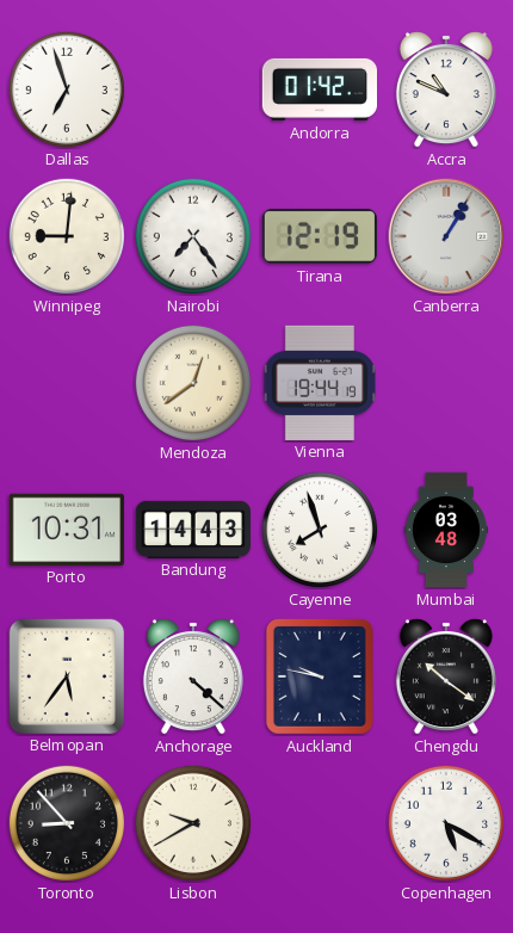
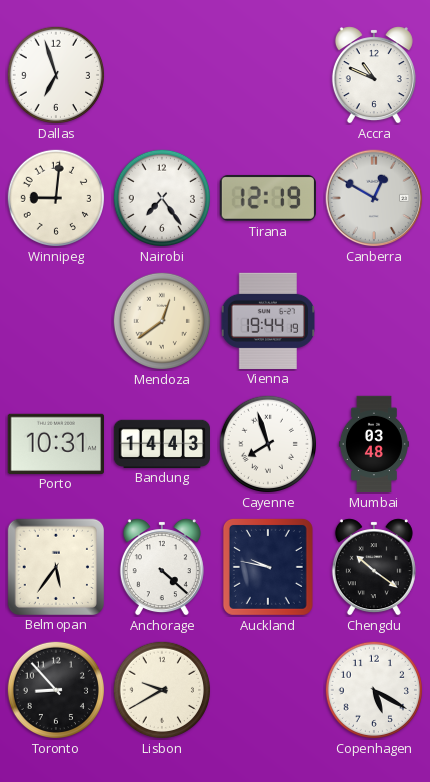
Andorra: 01:42 -> none (319, 89)
Canberra: 1:05 -> 12:50 (374, 198)
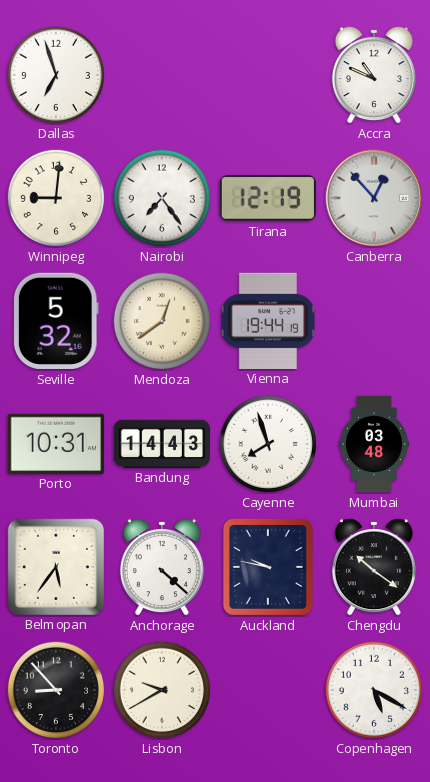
Canberra: 12:50 -> 12:53 (374, 198)
Seville: none -> 5:32 (56, 321)
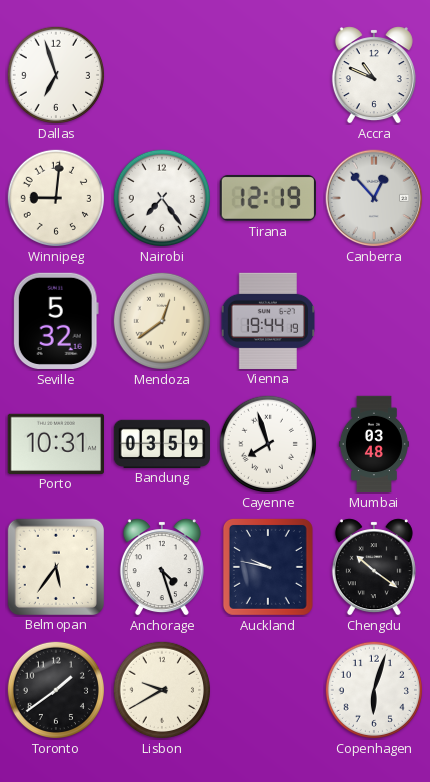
Bandung: 14:43 -> 03:59 (161, 443)
Anchorage: 4:22 -> 4:27 (162, 567)
Toronto: 8:53 -> 1:39 (55, 689)
Copenhagen: 5:20 -> 6:03 (373, 689)
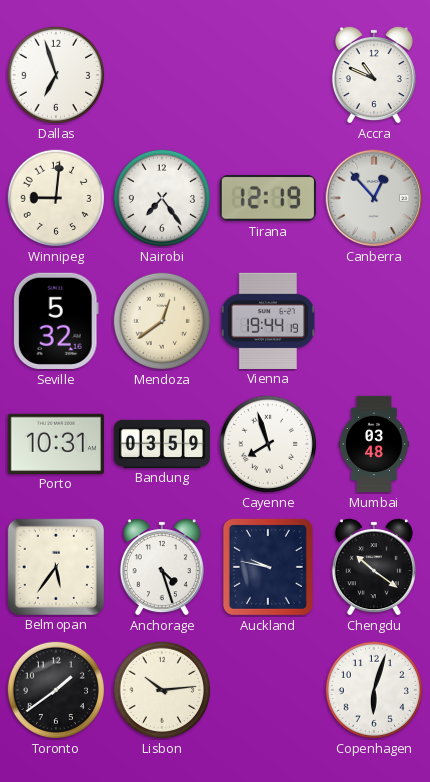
Lisbon: 9:40 -> 10:14 (161, 689)
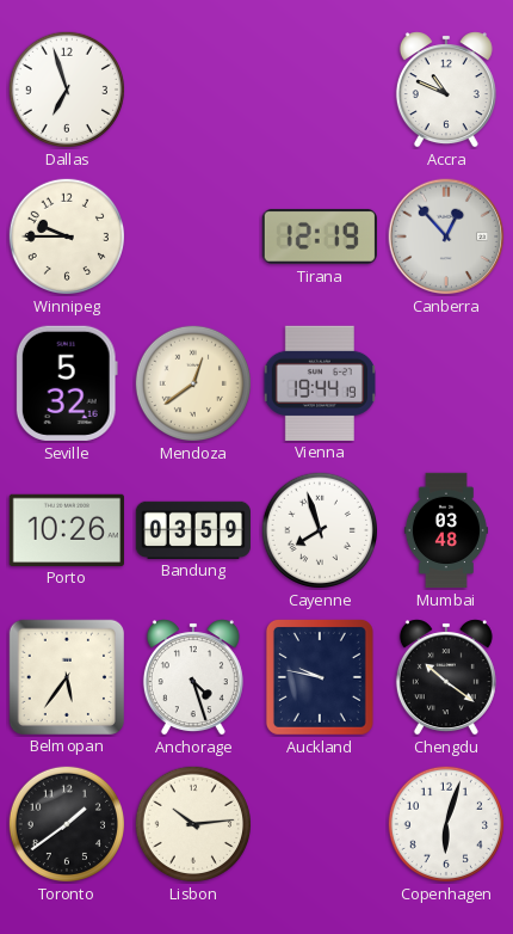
Winnipeg: 9:01 -> 9:45 (66, 235)
Nairobi: 7:24 -> none (161, 197)
Porto: 10:31 -> 10:26 (66, 529)
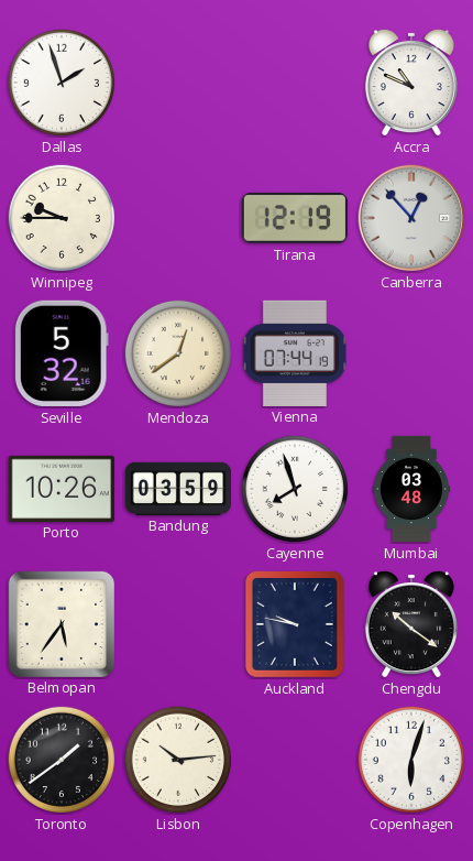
Dallas: 6:57 -> 1:57 (61, 81)
Vienna: 19:44 -> 07:44 (294, 352)
Anchorage: 4:27 -> none (193, 677)
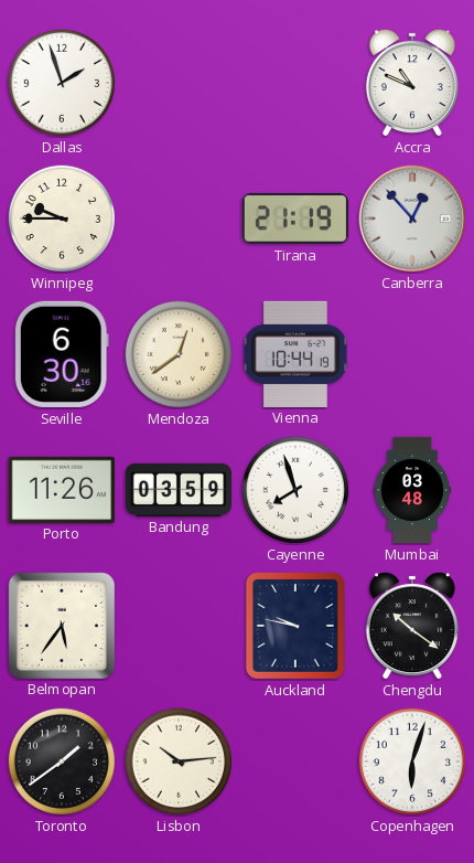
Tirana: 12:19 -> 21:19 (295, 219)
Seville: 5:32 -> 6:30 (62, 354)
Vienna: 07:44 -> 10:44 (294, 353)
Porto: 10:26 -> 11:26 (61, 489)
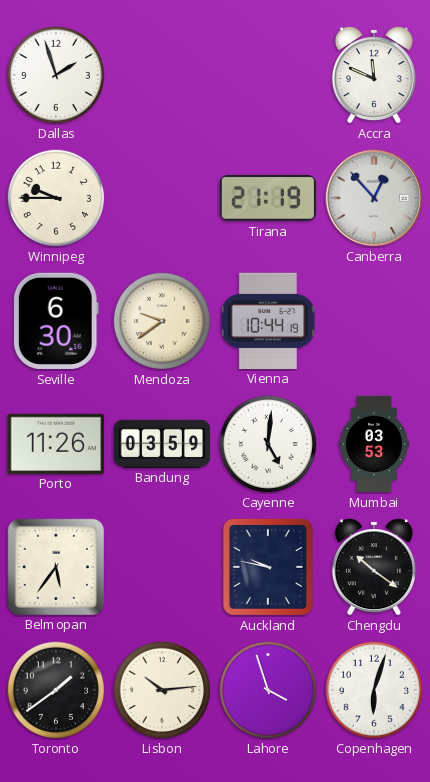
Accra: 10:49 -> 11:49 (374, 75)
Mendoza: 12:39 -> 9:39 (161, 320)
Cayenne: 7:57 -> 5:01 (267, 443)
Mumbai: 03:48 -> 03:53 (374, 444)
Lahore: none -> 3:57 (267, 689)
